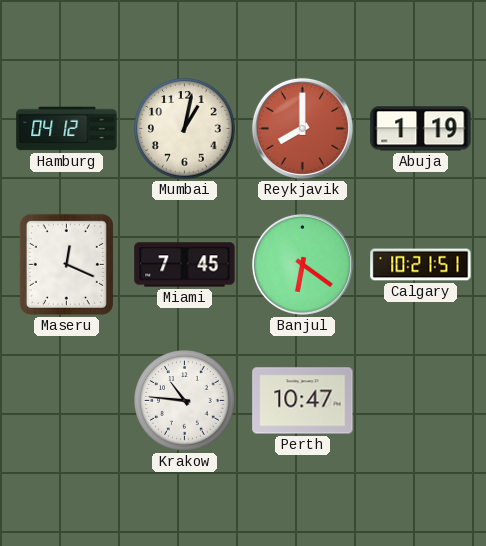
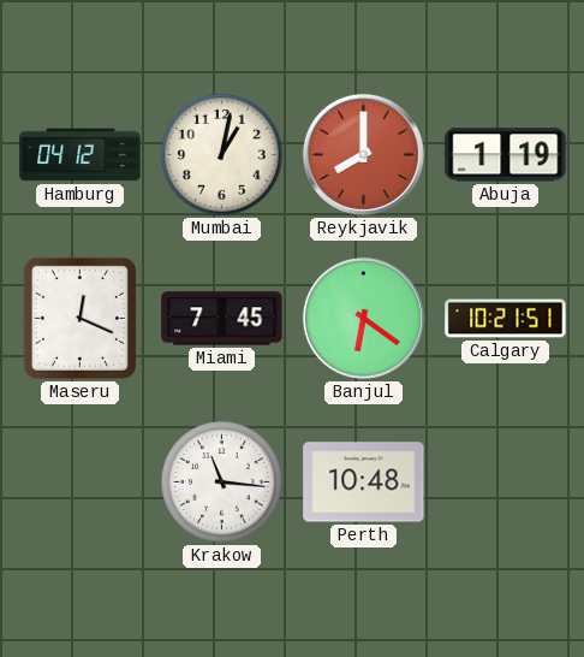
Krakow: 10:46 -> 11:16 (222, 483)
Perth: 10:47 -> 10:48 (364, 483)
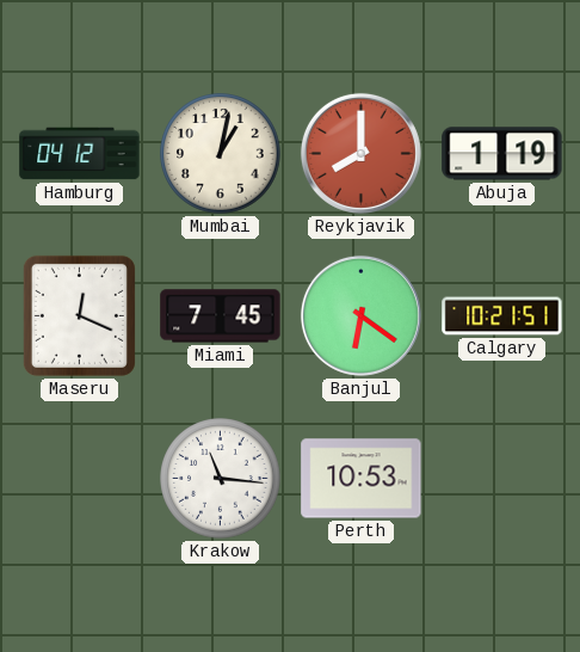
Perth: 10:48 -> 10:53 (362, 479)
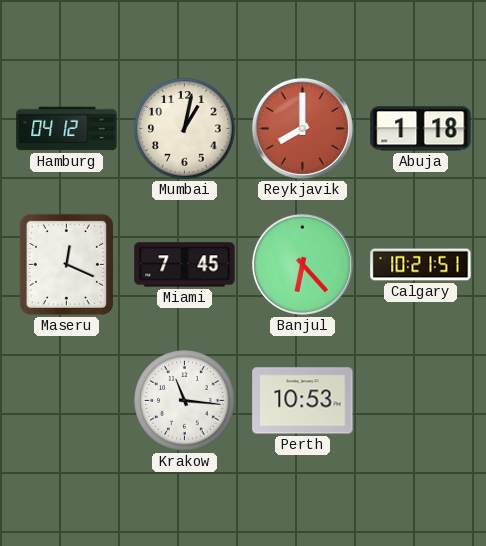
Abuja: 1:19 -> 1:18 (421, 129)
Banjul: 6:21 -> 6:23 (302, 264)
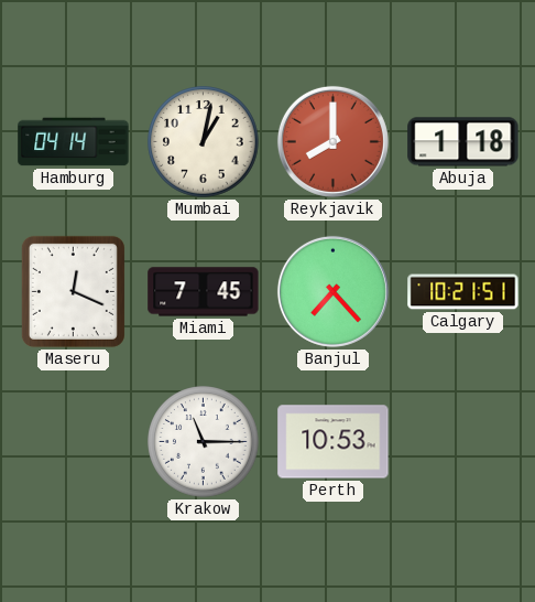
Hamburg: 04:12 -> 04:14 (74, 142)
Banjul: 6:23 -> 7:23 (332, 291)
Krakow: 11:16 -> 11:15 (204, 442)
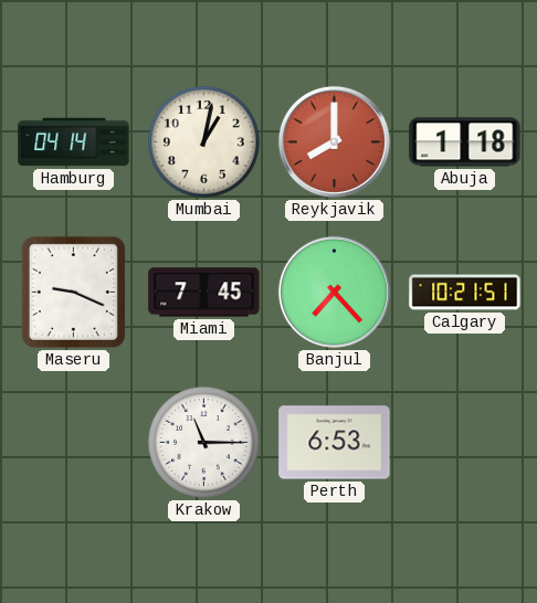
Maseru: 12:19 -> 9:19 (73, 292)
Perth: 10:53 -> 6:53 (335, 443)
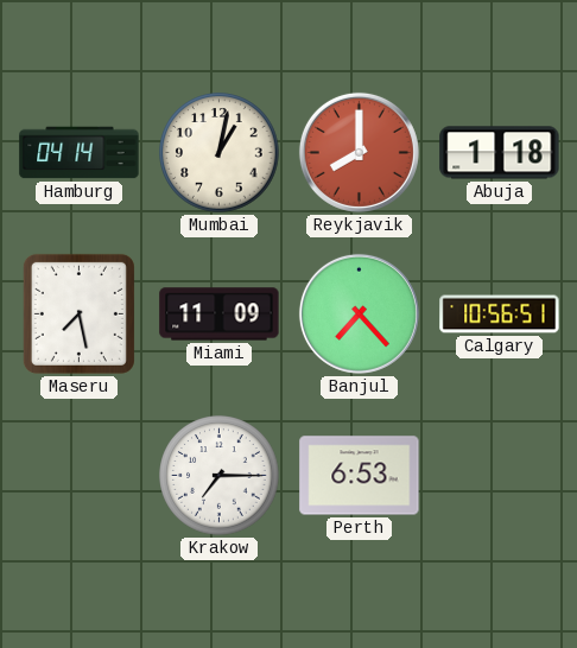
Maseru: 9:19 -> 7:28 (78, 313)
Miami: 7:45 -> 11:09 (220, 315)
Calgary: 10:21 -> 10:56 (500, 315)
Krakow: 11:15 -> 7:15 (220, 476)
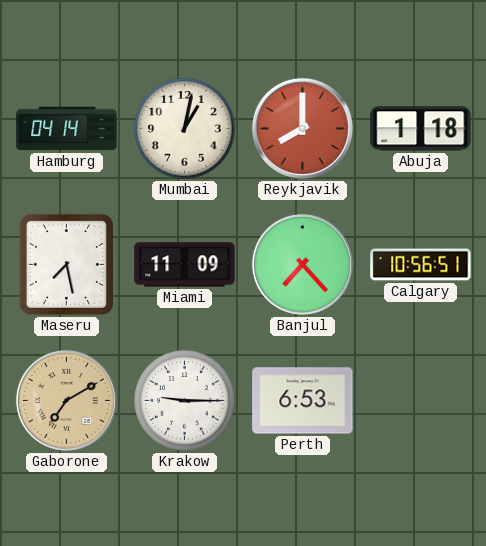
Gaborone: none -> 7:10 (66, 400)
Krakow: 7:15 -> 9:15 (185, 401)
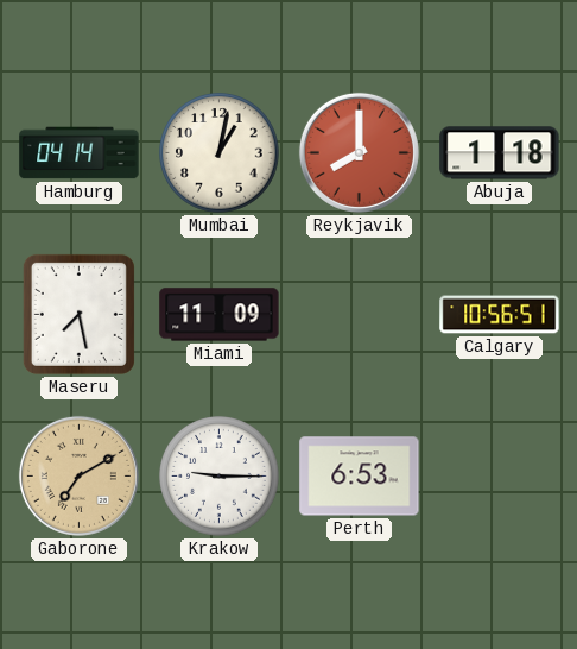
Banjul: 7:23 -> none (302, 264)
